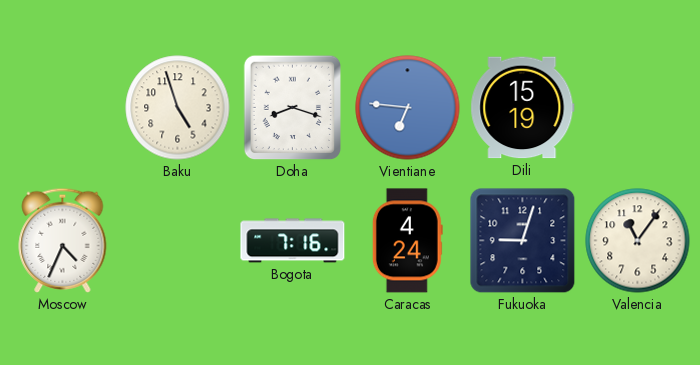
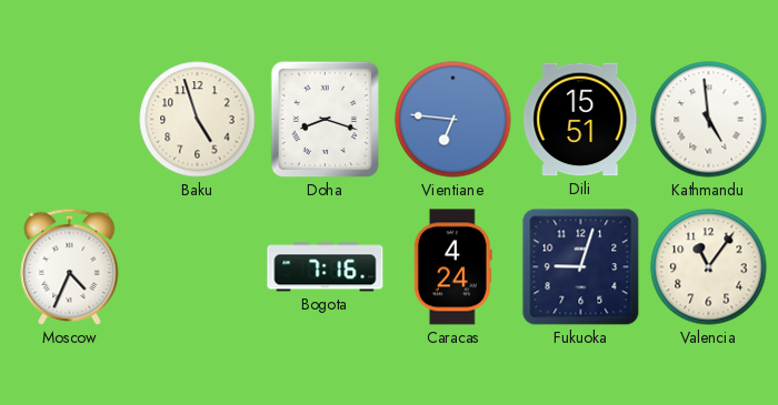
Dili: 15:19 -> 15:51 (581, 120)
Kathmandu: none -> 4:59 (709, 120)
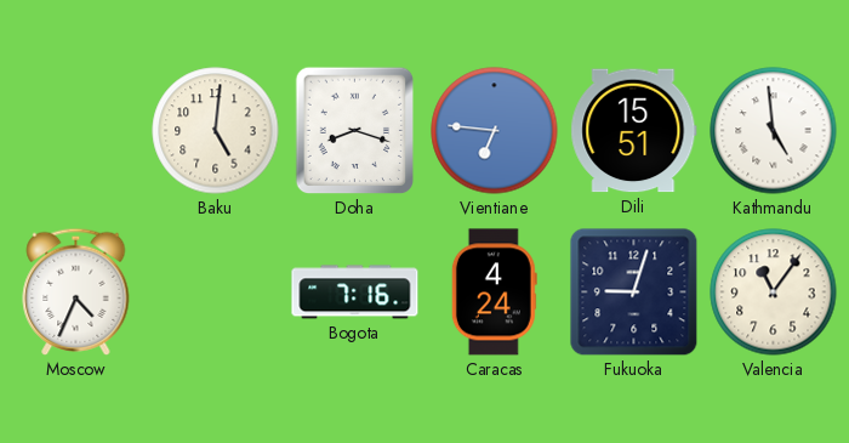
Baku: 4:57 -> 5:01 (216, 131)
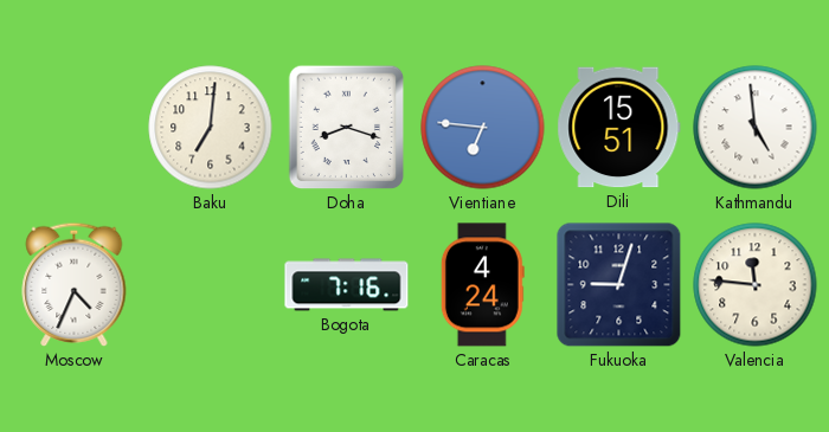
Baku: 5:01 -> 7:01 (211, 128)
Valencia: 11:06 -> 11:46 (756, 285)
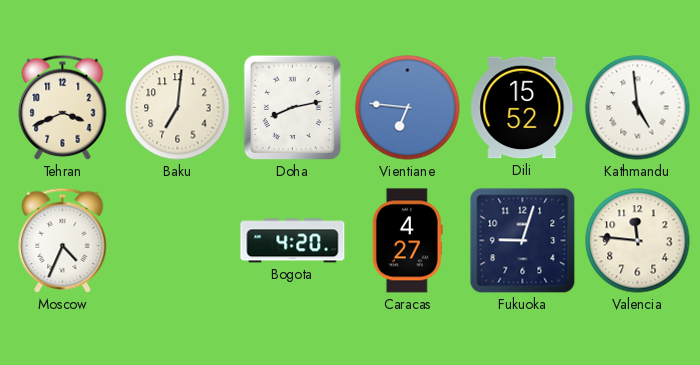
Tehran: none -> 3:41 (63, 107)
Doha: 8:18 -> 8:13 (293, 108)
Dili: 15:51 -> 15:52 (523, 108)
Bogota: 7:16 -> 4:20 (293, 241)
Caracas: 4:24 -> 4:27 (407, 241)
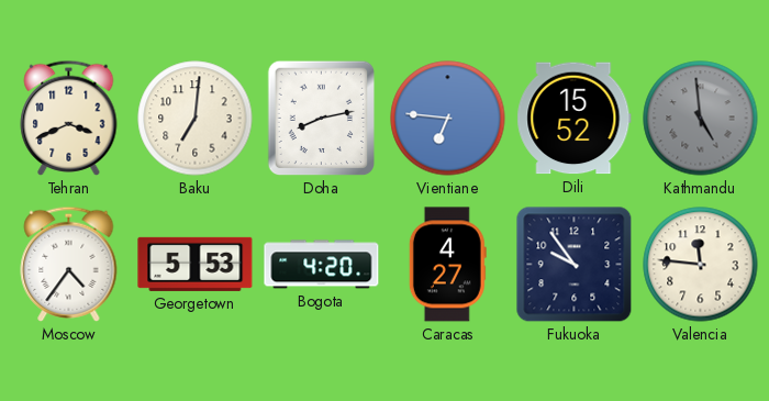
Kathmandu dial: white -> grey (701, 119)
Moscow: 4:34 -> 4:36 (69, 264)
Georgetown: none -> 5:53 (196, 264)
Fukuoka: 9:03 -> 9:54 (575, 265)
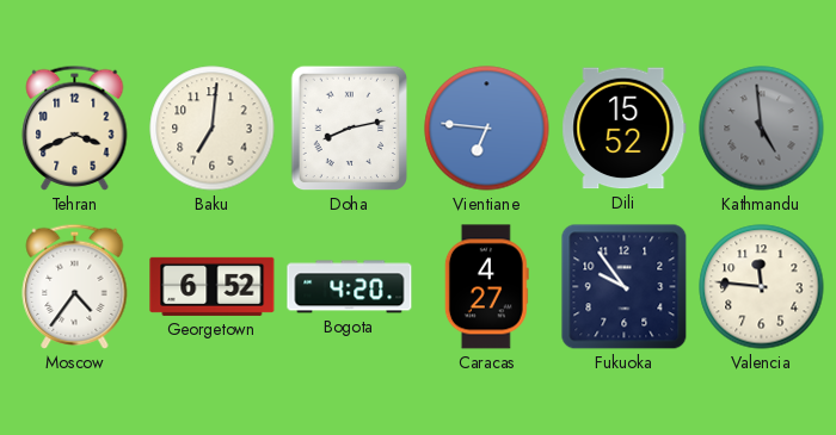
Georgetown: 5:53 -> 6:52 (213, 286)
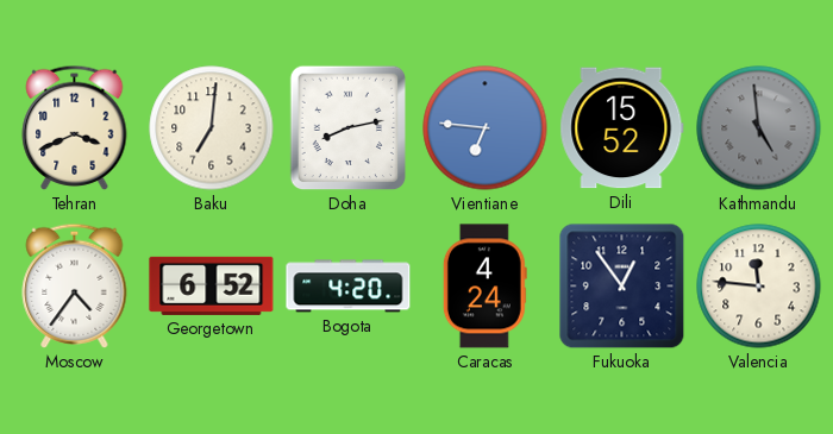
Caracas: 4:27 -> 4:24 (484, 287)
Fukuoka: 9:54 -> 12:54 (622, 287)
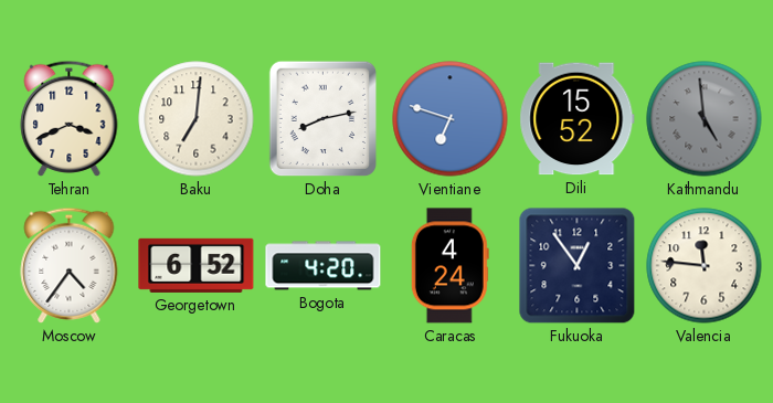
Vientiane: 6:46 -> 6:48 (451, 119)
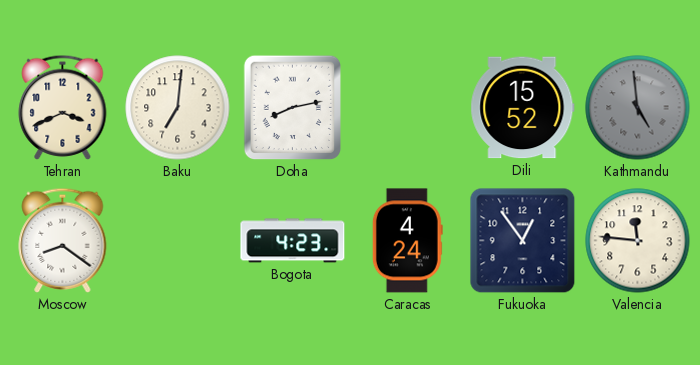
Vientiane: 6:48 -> none (451, 119)
Moscow: 4:36 -> 8:21 (63, 240)
Georgetown: 6:52 -> none (197, 265)
Bogota: 4:20 -> 4:23 (293, 241)
